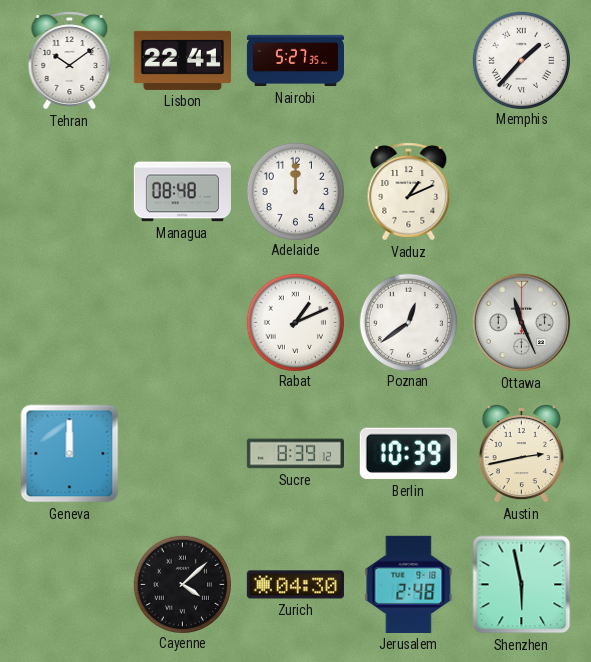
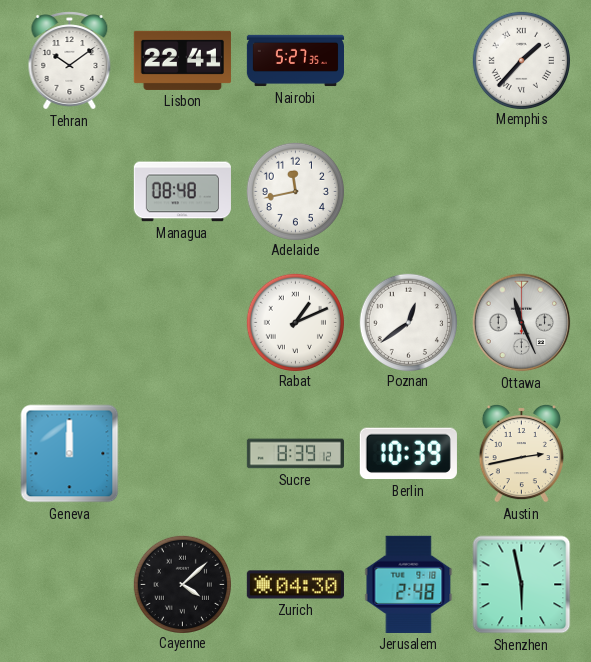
Adelaide: 12:00 -> 11:43 (295, 191)
Vaduz: 1:11 -> none (409, 192)
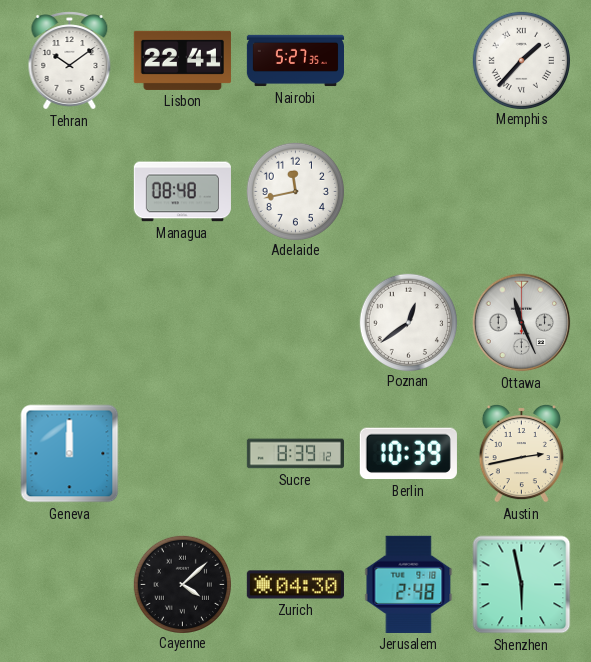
Rabat: 1:11 -> none (295, 322)
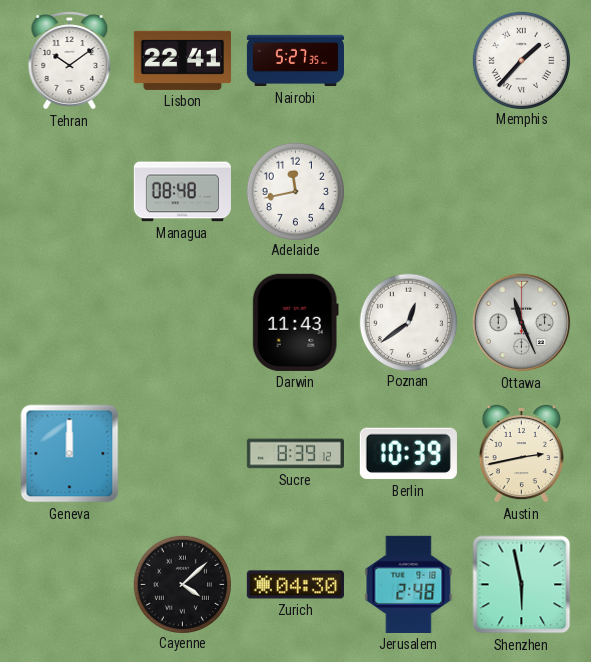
Darwin: none -> 11:43 (295, 322)
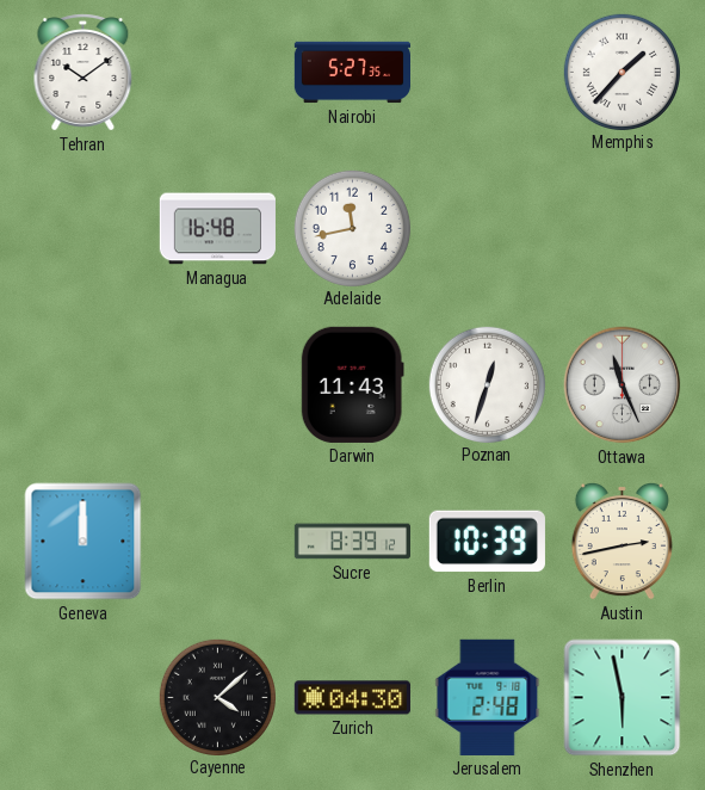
Lisbon: 22:41 -> none (182, 60)
Managua: 08:48 -> 16:48 (217, 229)
Poznan: 12:39 -> 12:33 (487, 384)
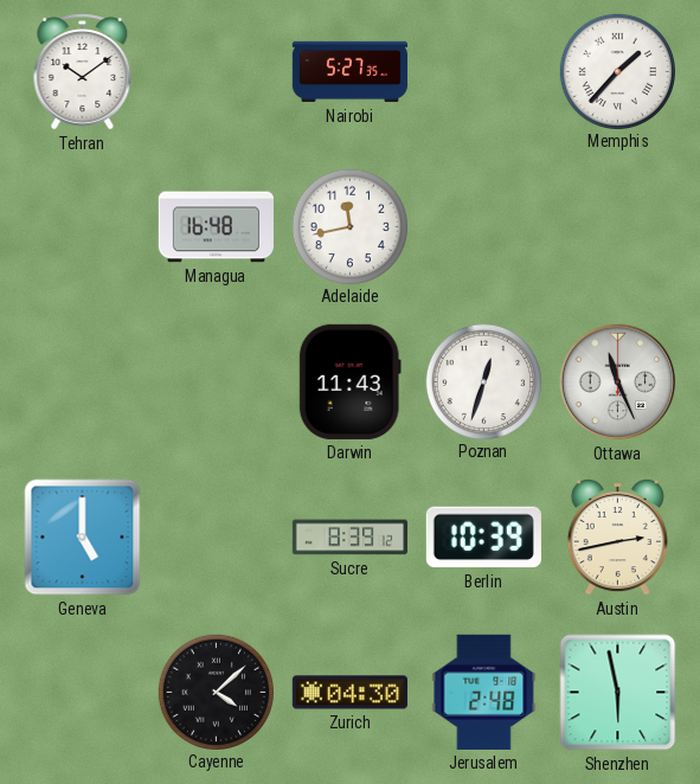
Geneva: 12:00 -> 5:00 (83, 538)
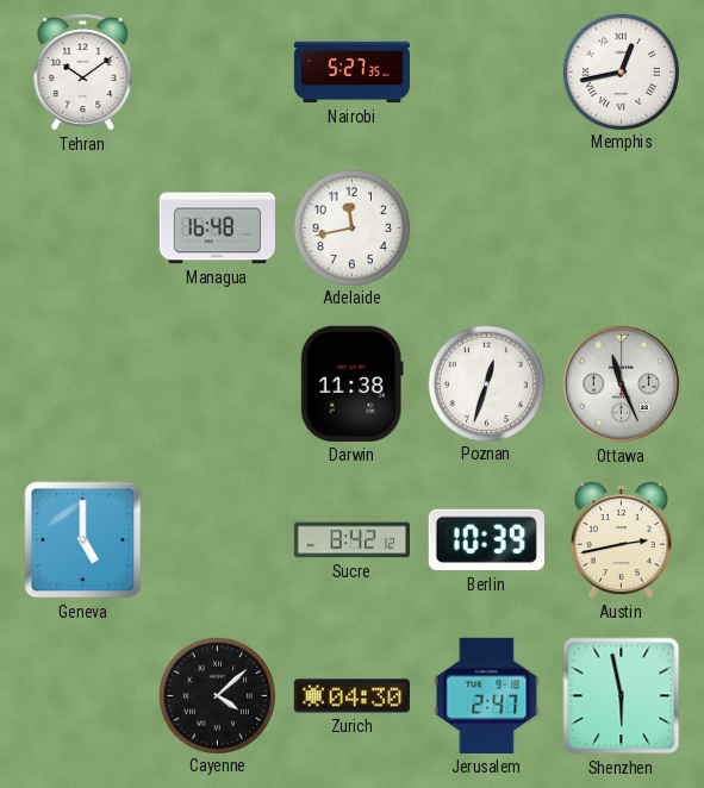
Memphis: 1:37 -> 12:43 (621, 71)
Darwin: 11:43 -> 11:38 (351, 383)
Sucre: 8:39 -> 8:42 (351, 540)
Jerusalem: 2:48 -> 2:47 (487, 695)
